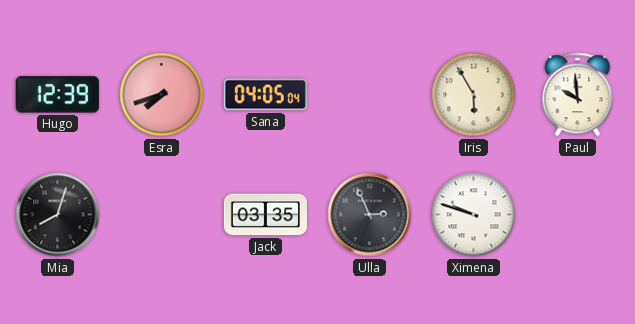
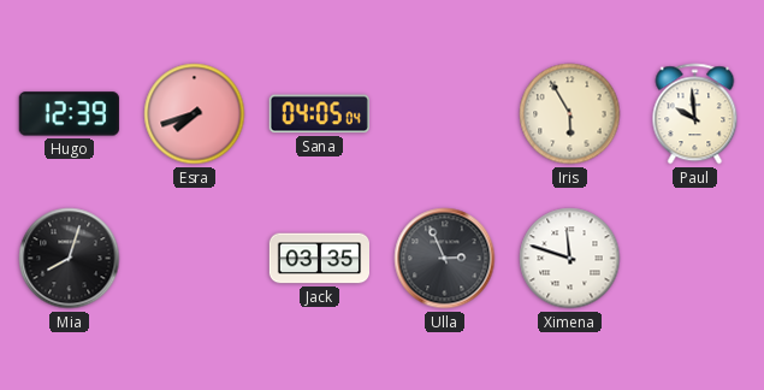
Ximena: 9:48 -> 11:48 (570, 259)
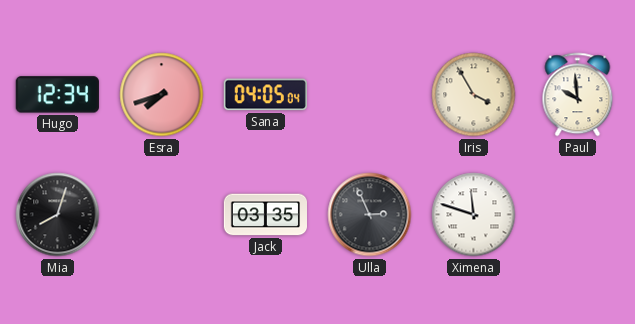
Hugo: 12:39 -> 12:34 (57, 95)
Iris: 5:55 -> 3:55 (474, 95)
